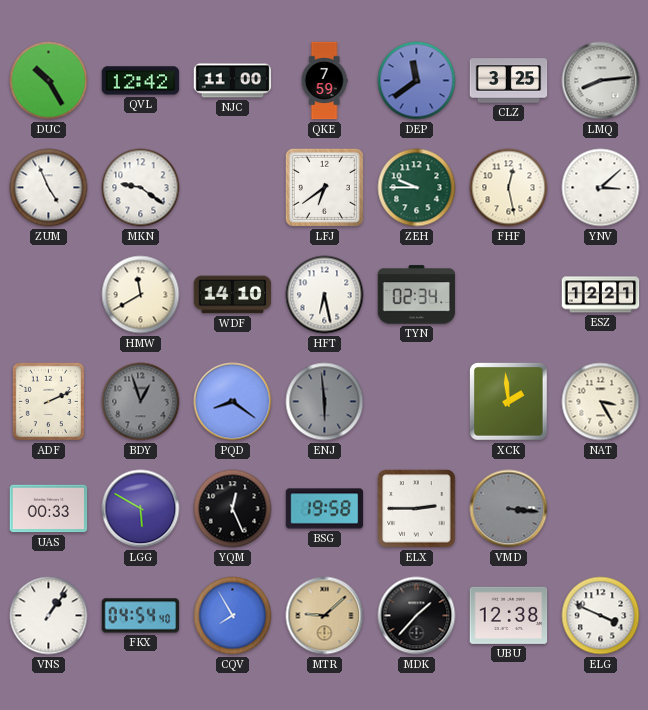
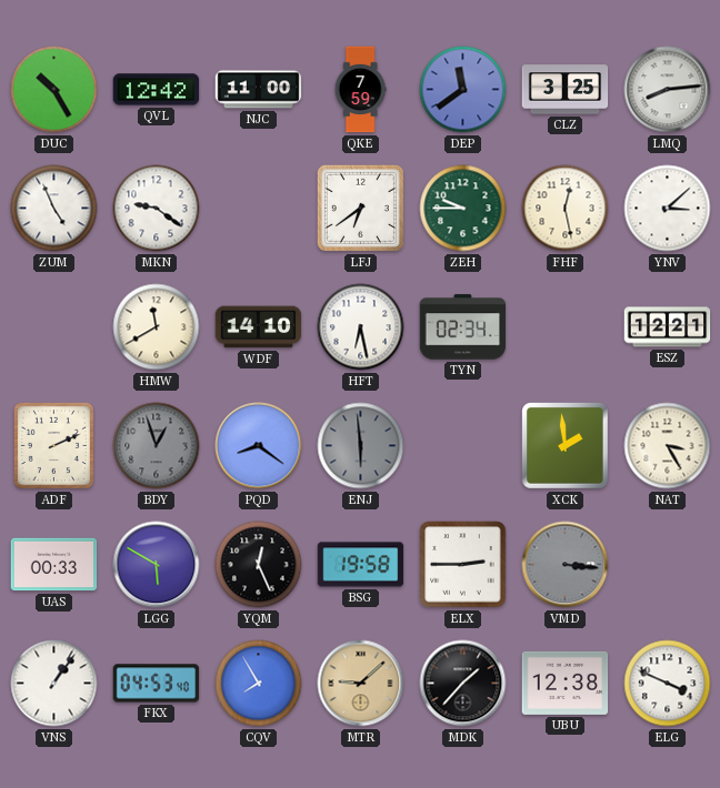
FKX: 04:54 -> 04:53 (157, 684)
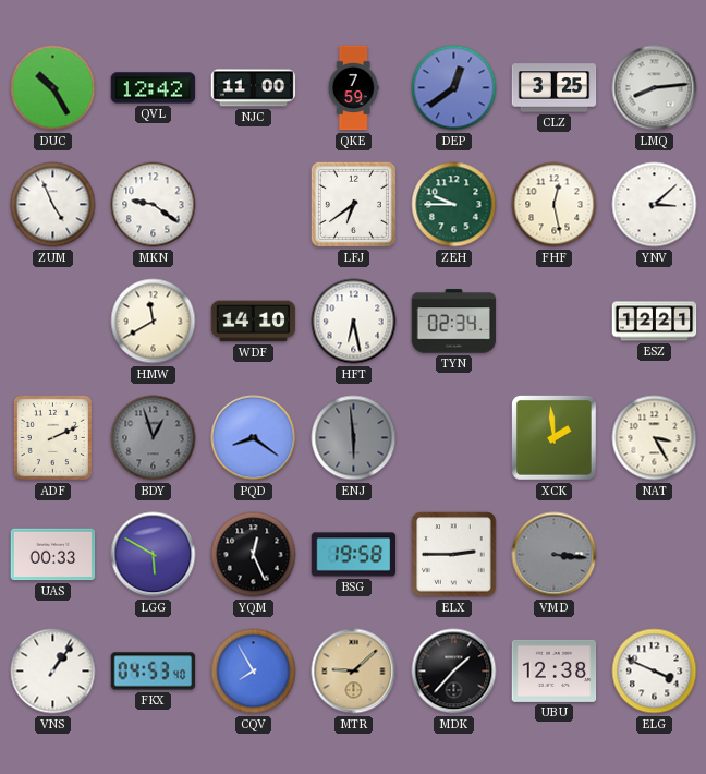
DEP: 11:39 -> 12:39 (454, 88)
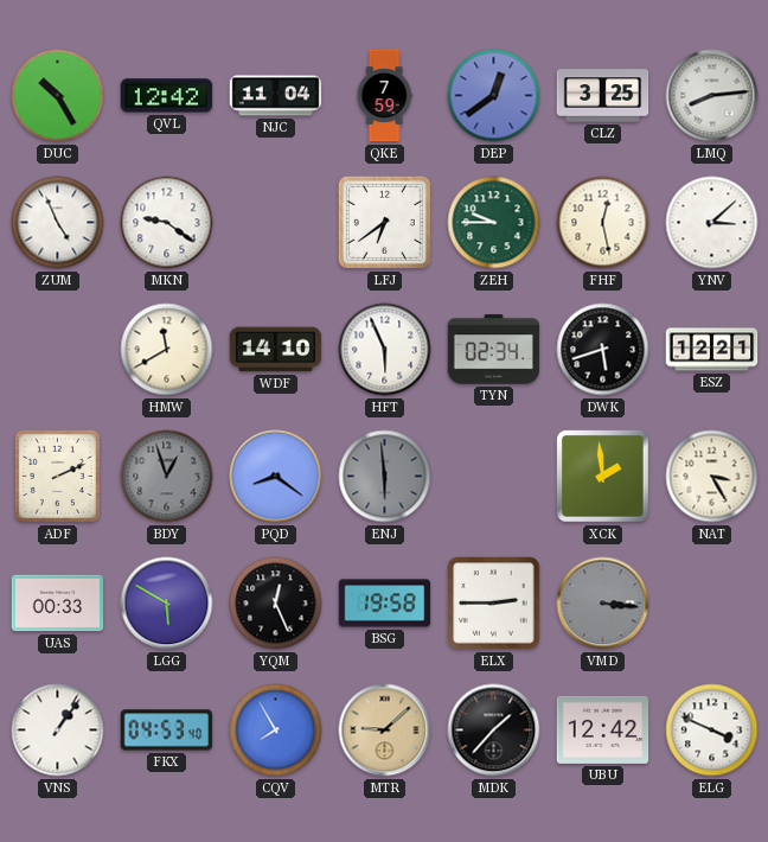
NJC: 11:00 -> 11:04 (276, 96)
HFT: 6:28 -> 5:56 (385, 350)
DWK: none -> 5:42 (603, 350)
UBU: 12:38 -> 12:42 (603, 729)
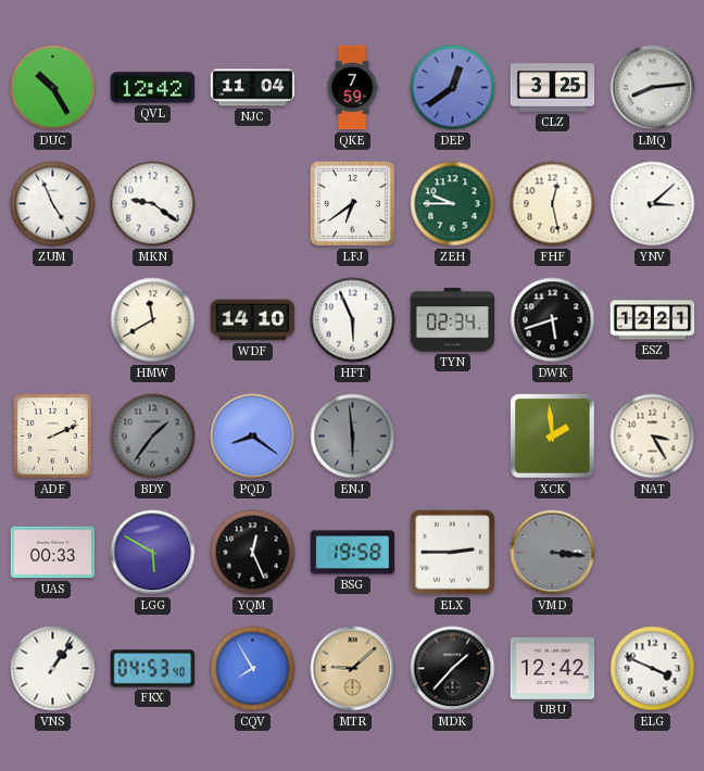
BDY: 12:57 -> 1:36 (153, 437)
